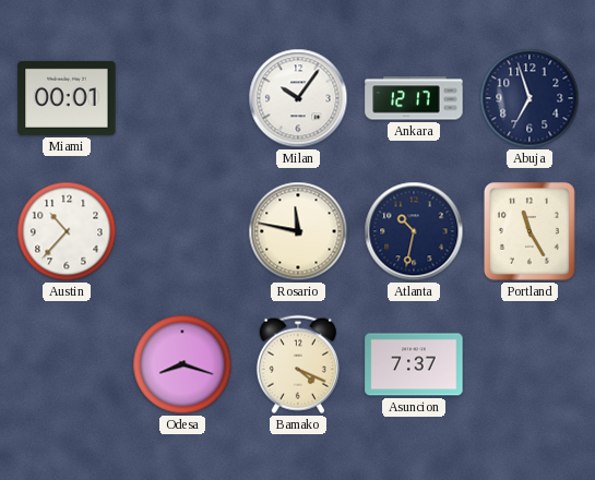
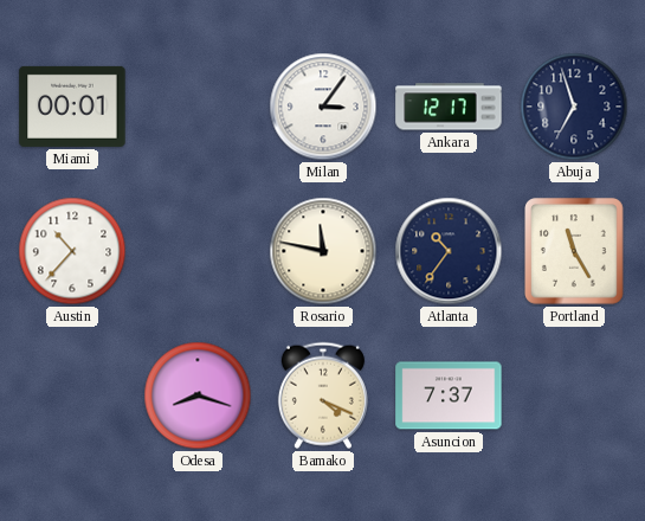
Milan: 10:06 -> 3:06 (323, 107)
Atlanta: 10:32 -> 10:36 (449, 251)
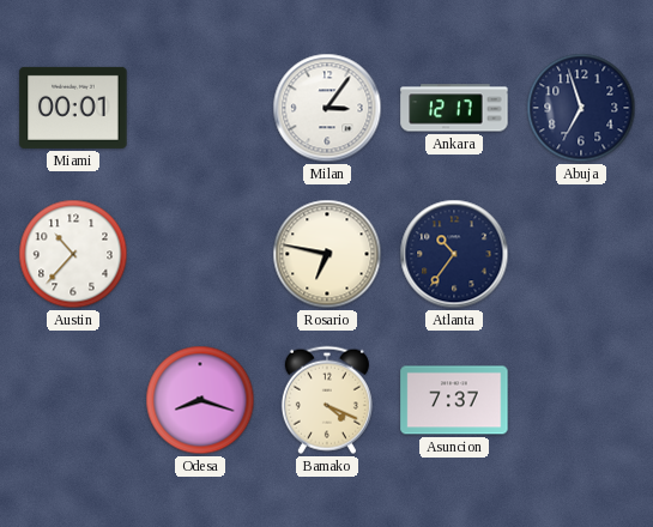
Rosario: 11:47 -> 6:47 (327, 254)
Portland: 11:25 -> none (574, 251)
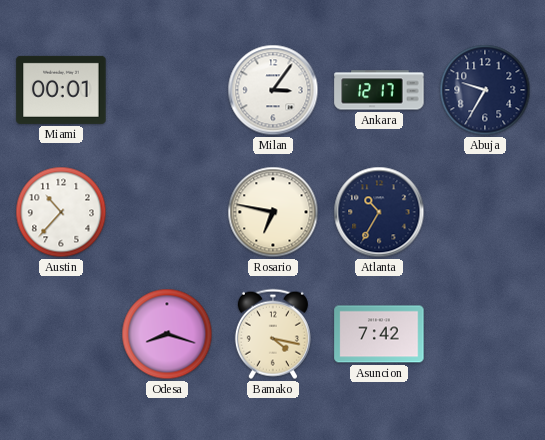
Abuja: 6:57 -> 9:35 (485, 90)
Atlanta: 10:36 -> 10:35 (379, 212)
Bamako: 4:19 -> 4:17 (273, 334)
Asuncion: 7:37 -> 7:42 (379, 334)
